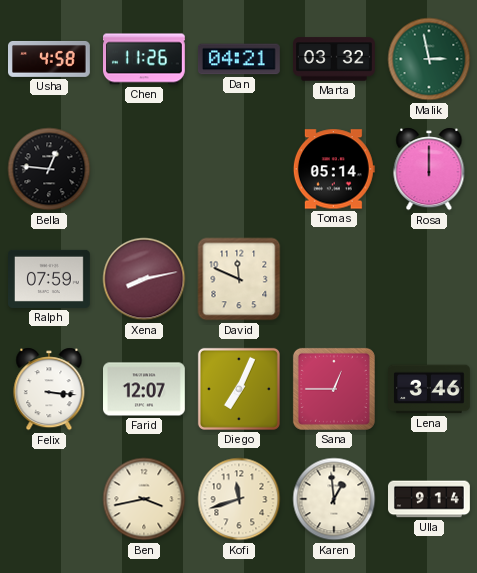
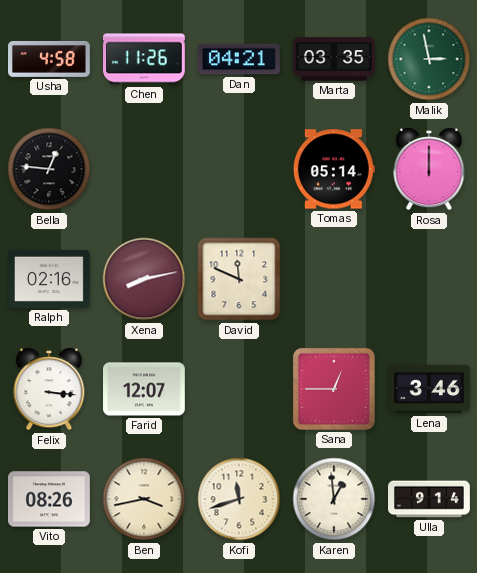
Marta: 03:32 -> 03:35 (335, 59)
Ralph: 07:59 -> 02:16 (50, 279)
Diego: 7:04 -> none (239, 389)
Vito: none -> 08:26 (50, 499)
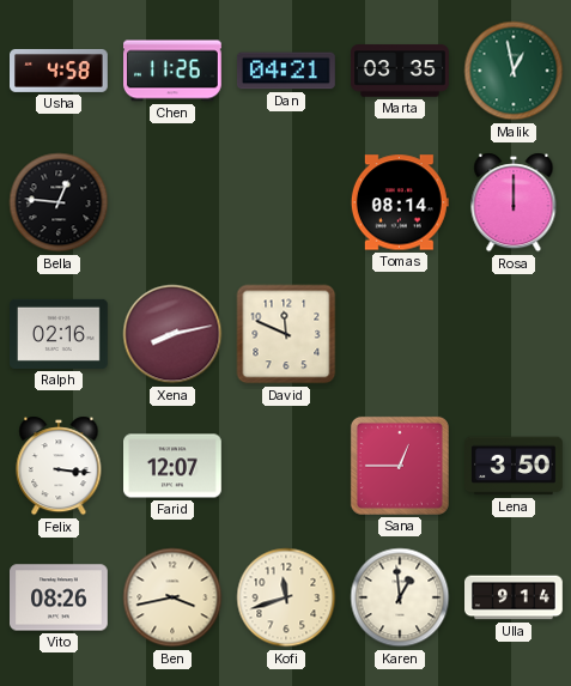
Malik: 2:58 -> 12:58 (514, 71)
Tomas: 05:14 -> 08:14 (400, 202)
Lena: 3:46 -> 3:50 (515, 466)
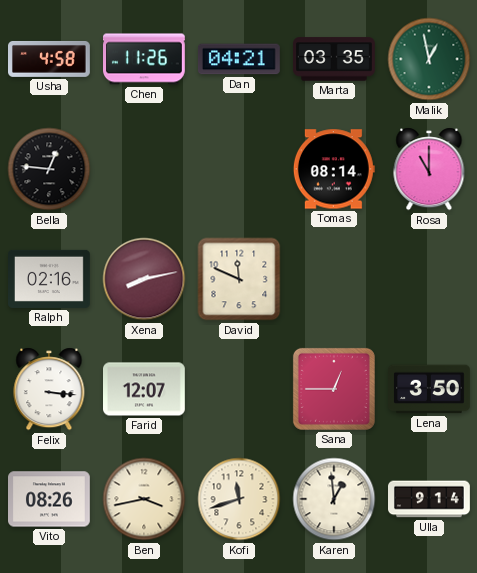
Rosa: 12:00 -> 11:00 (429, 169)
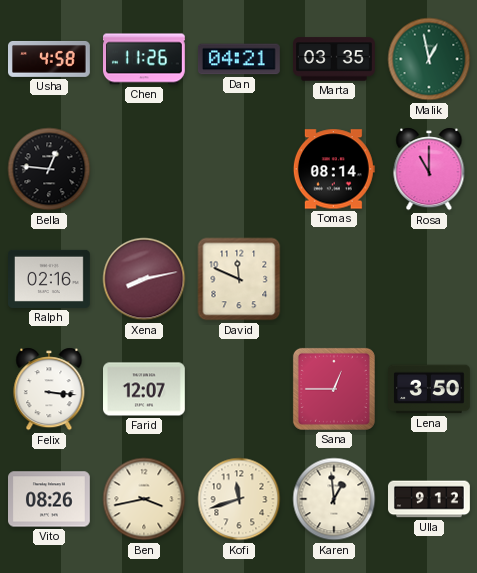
Ulla: 9:14 -> 9:12 (430, 499)
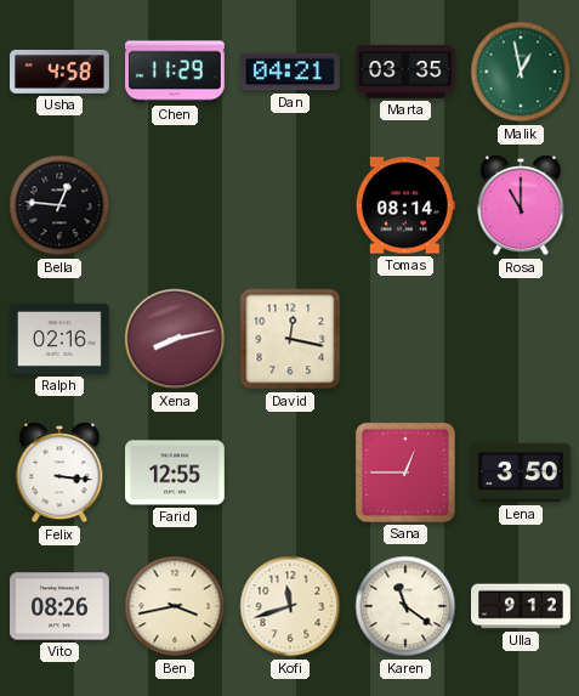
Chen: 11:26 -> 11:29 (176, 72)
David: 11:49 -> 12:17 (290, 339)
Farid: 12:07 -> 12:55 (176, 473)
Karen: 12:59 -> 11:21 (405, 606)
